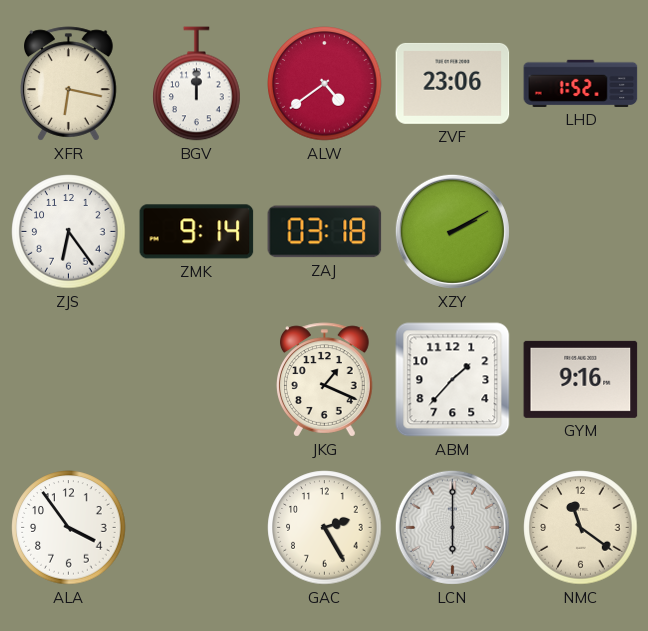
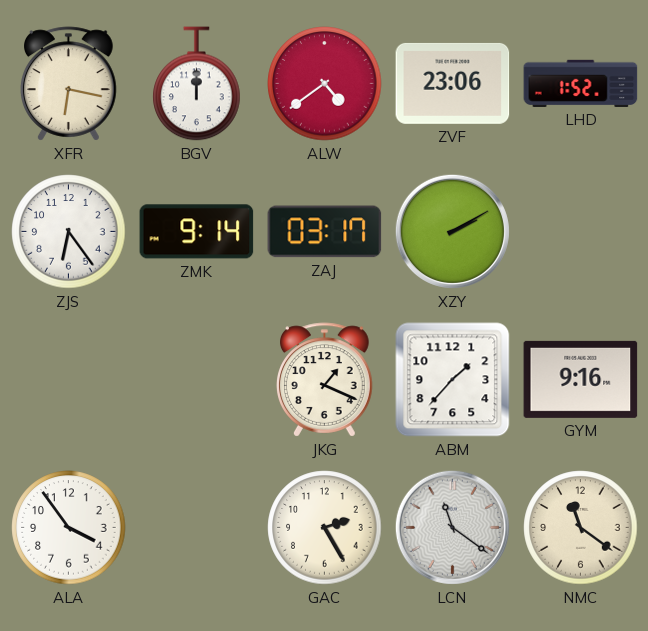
ZAJ: 03:18 -> 03:17 (325, 232)
LCN: 6:00 -> 11:21 (452, 527)
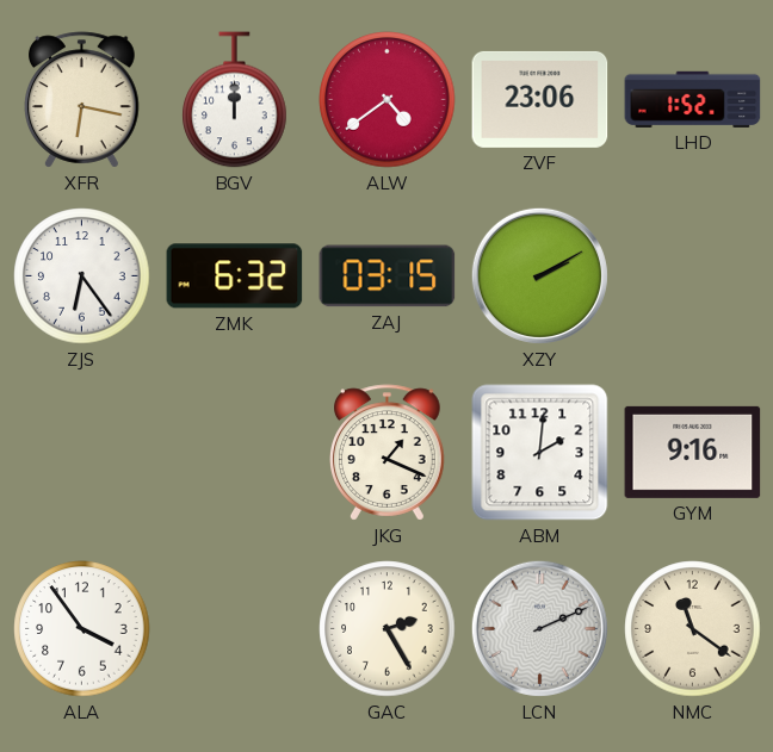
ZMK: 9:14 -> 6:32 (235, 276)
ZAJ: 03:17 -> 03:15 (388, 276)
ABM: 1:37 -> 2:01 (540, 453)
LCN: 11:21 -> 2:11 (539, 628)
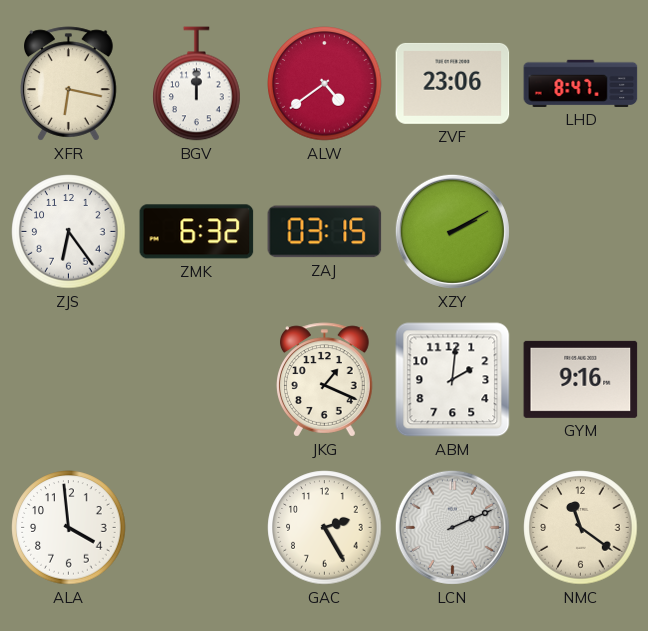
LHD: 1:52 -> 8:47 (581, 83)
ALA: 3:54 -> 3:59 (69, 528)
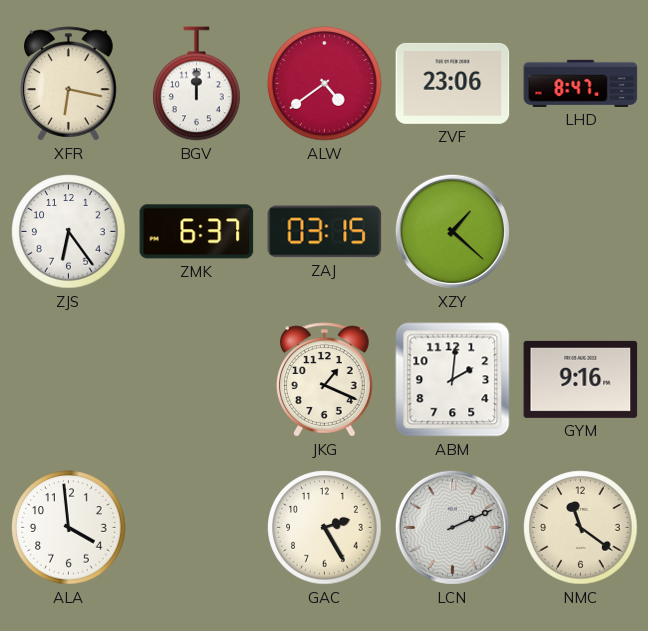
ZMK: 6:32 -> 6:37 (197, 232)
XZY: 2:10 -> 1:22 (452, 231)
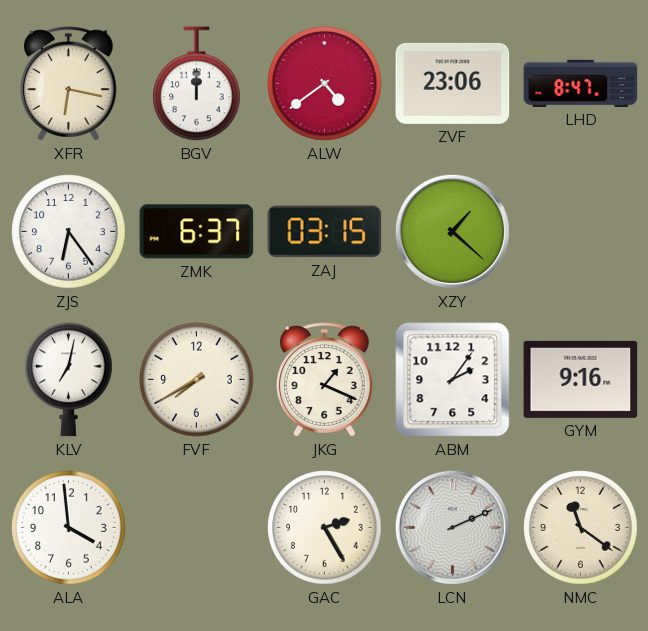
KLV: none -> 7:02 (69, 380)
FVF: none -> 7:40 (197, 380)
ABM: 2:01 -> 2:06 (453, 380)
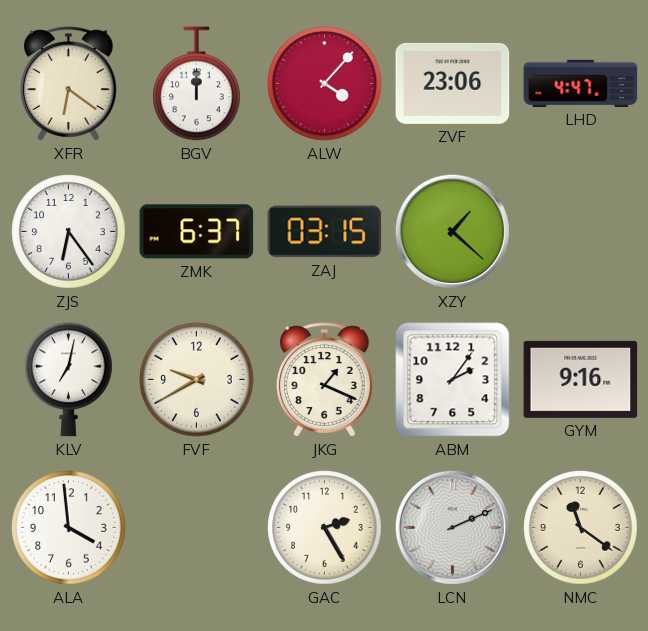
XFR: 6:17 -> 6:21 (69, 84)
ALW: 4:39 -> 4:07 (325, 84)
LHD: 8:47 -> 4:47 (581, 83)
FVF: 7:40 -> 9:40 (197, 380)
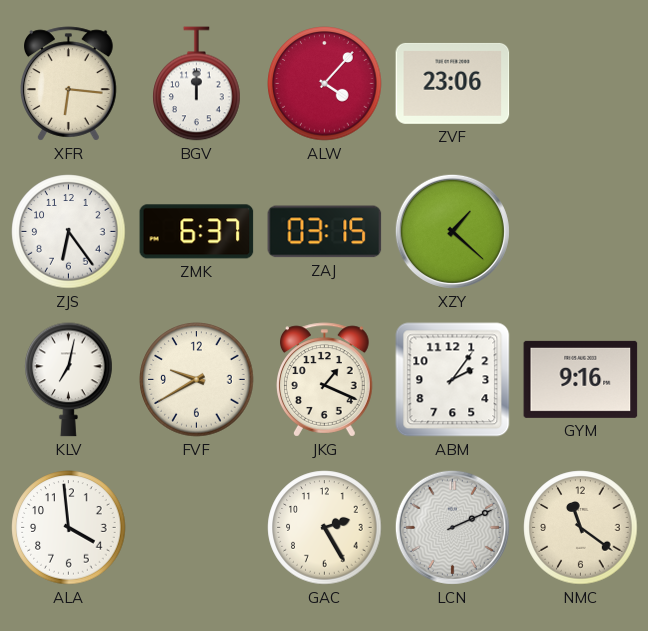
XFR: 6:21 -> 6:16 (69, 84)
LHD: 4:47 -> none (581, 83)
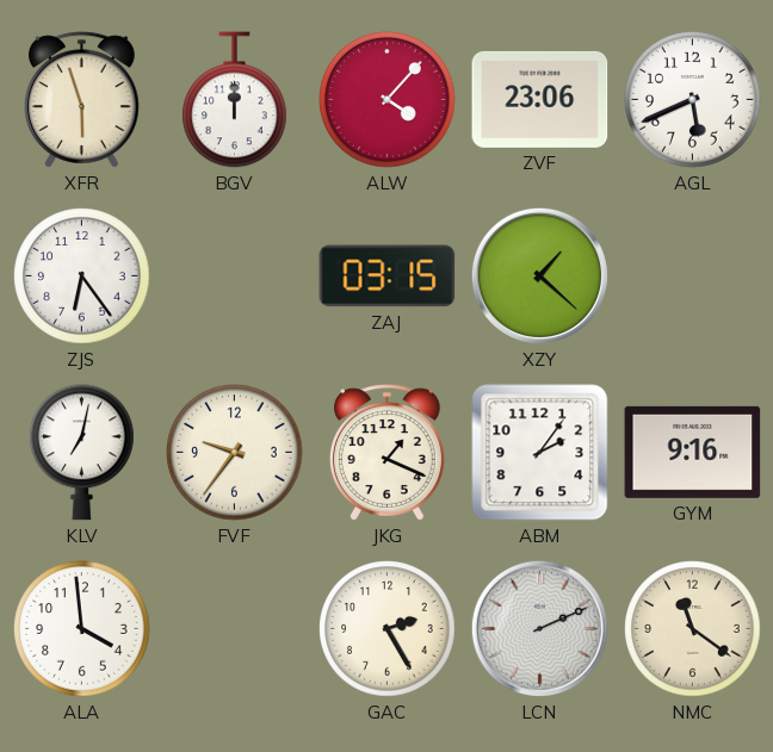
XFR: 6:16 -> 5:57 (82, 100)
AGL: none -> 5:41 (693, 100)
ZMK: 6:37 -> none (197, 232)
FVF: 9:40 -> 9:36 (235, 453)
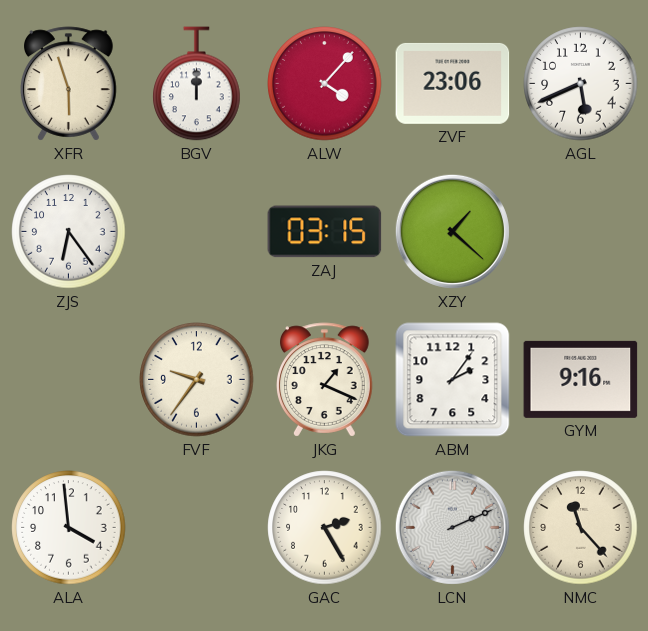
KLV: 7:02 -> none (82, 453)
NMC: 11:21 -> 11:23 (581, 528)
